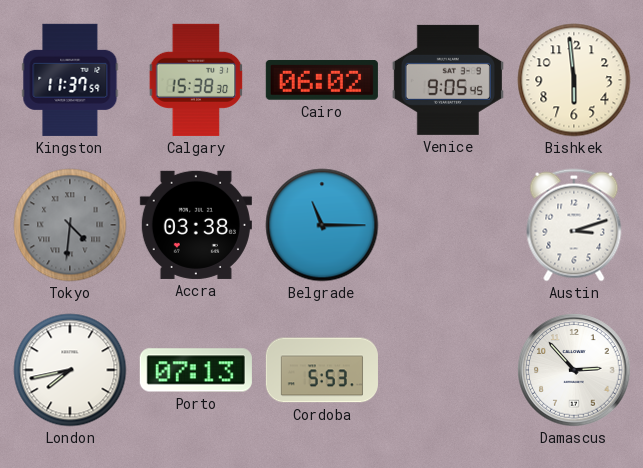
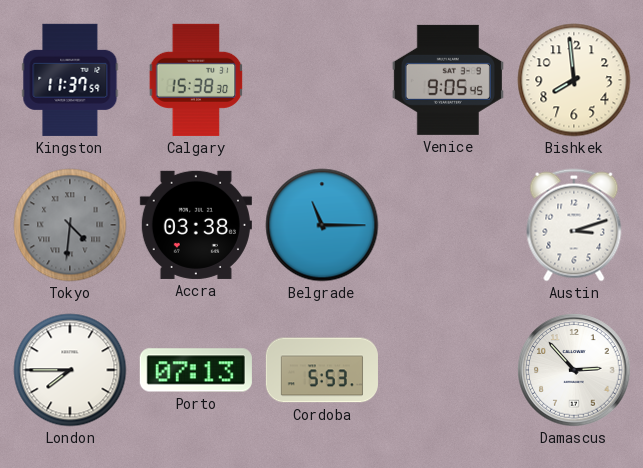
Cairo: 06:02 -> none (322, 81)
Bishkek: 5:59 -> 7:59 (574, 80)
London: 7:43 -> 7:45 (70, 370)
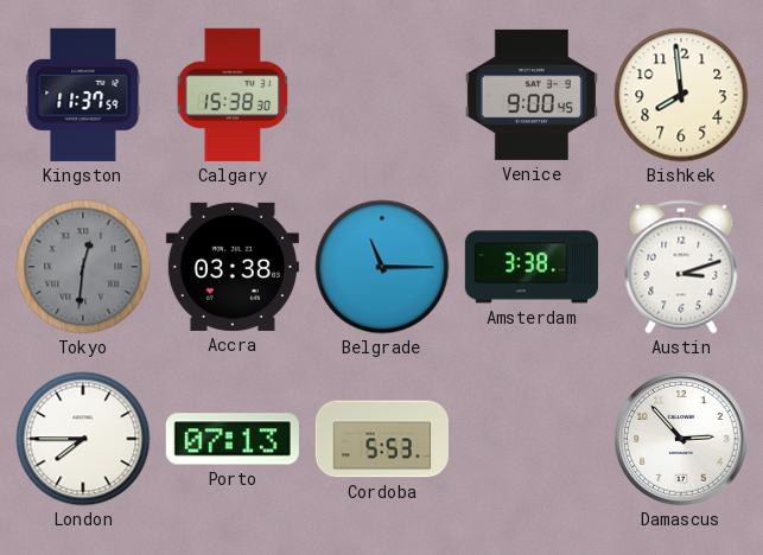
Venice: 9:05 -> 9:00 (532, 95)
Tokyo: 4:31 -> 12:31 (83, 267)
Amsterdam: none -> 3:38 (532, 267)
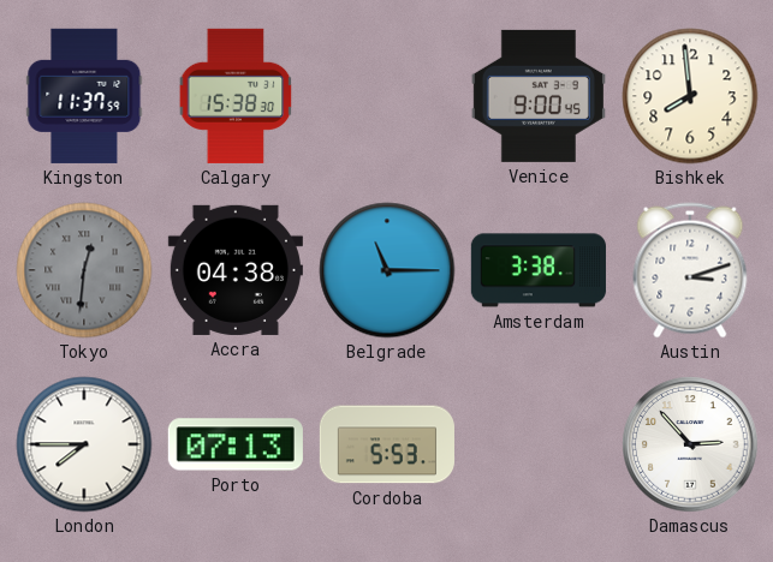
Accra: 03:38 -> 04:38 (236, 270)
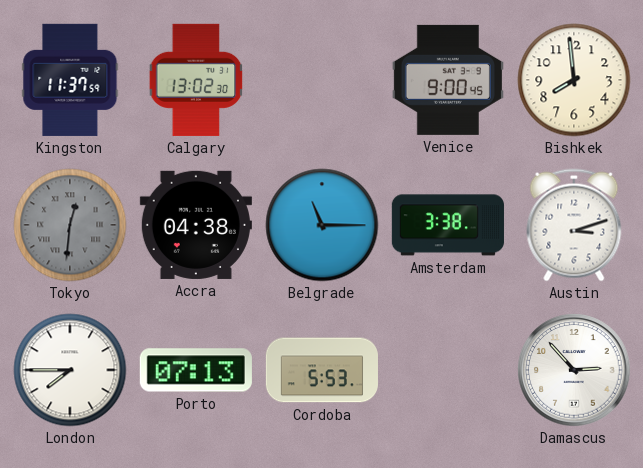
Calgary: 15:38 -> 13:02 (196, 80)
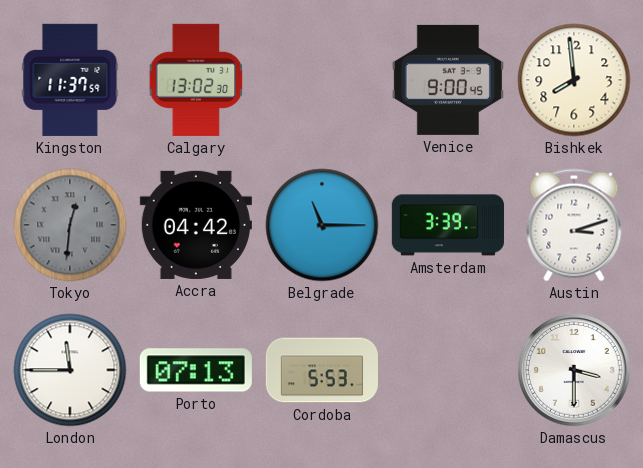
Accra: 04:38 -> 04:42 (196, 225)
Amsterdam: 3:38 -> 3:39 (448, 225)
London: 7:45 -> 11:45 (70, 370)
Damascus: 2:53 -> 3:30 (574, 370)
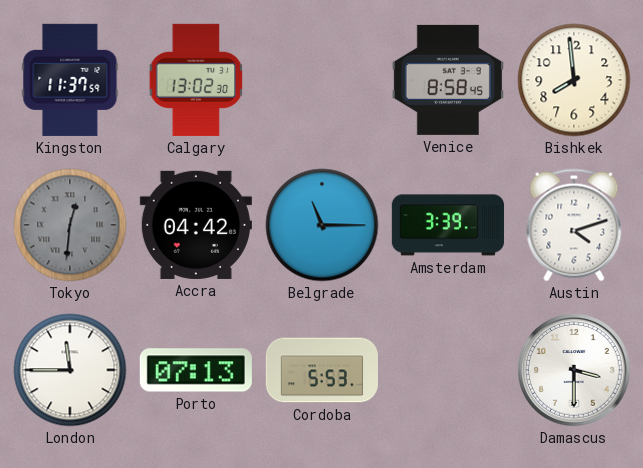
Venice: 9:00 -> 8:58 (448, 80)
Austin: 3:12 -> 4:12 (574, 225)
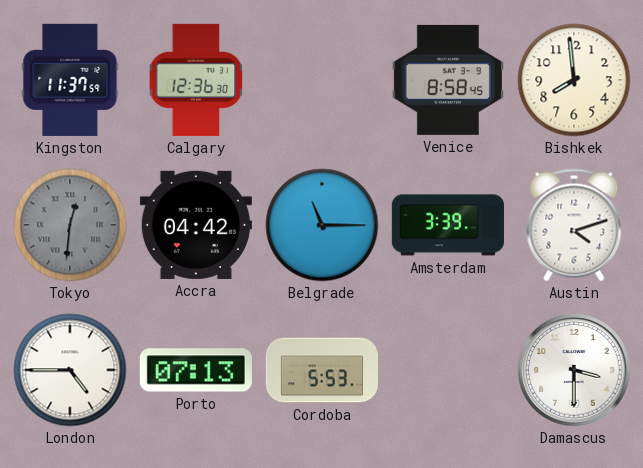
Calgary: 13:02 -> 12:36 (196, 80)
London: 11:45 -> 4:45 (70, 370)
